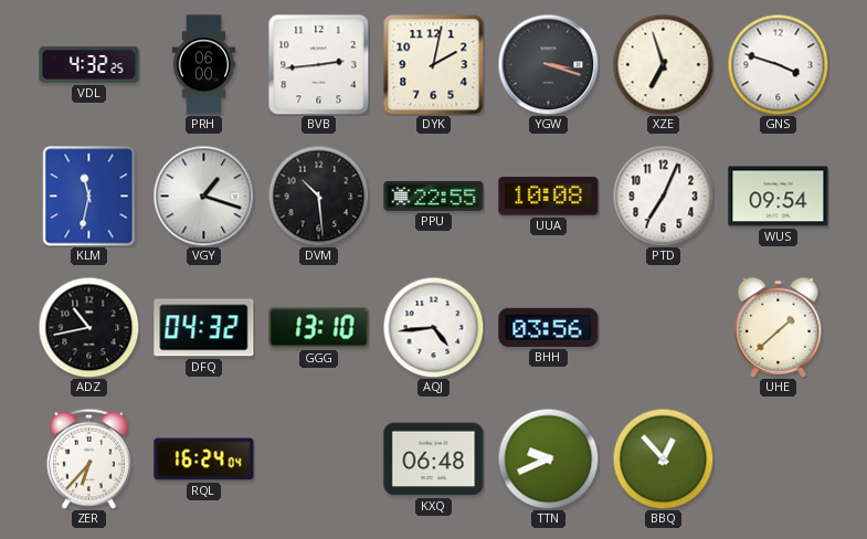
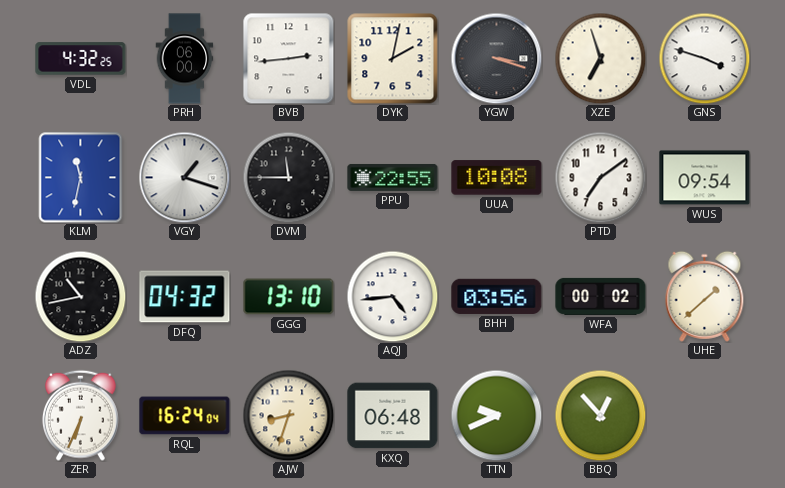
DVM: 10:29 -> 11:45 (288, 177)
PTD: 7:04 -> 7:09 (600, 177)
WFA: none -> 00:02 (601, 296)
ZER: 6:37 -> 6:34 (80, 415)
AJW: none -> 8:33 (288, 415)
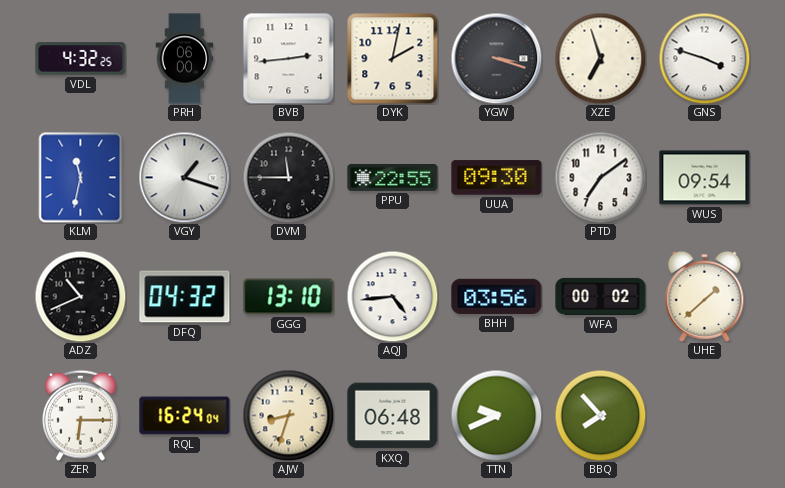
UUA: 10:08 -> 09:30 (497, 178)
ADZ: 10:43 -> 10:41 (80, 296)
ZER: 6:34 -> 6:15 (80, 415)
BBQ: 12:53 -> 7:53 (600, 415)
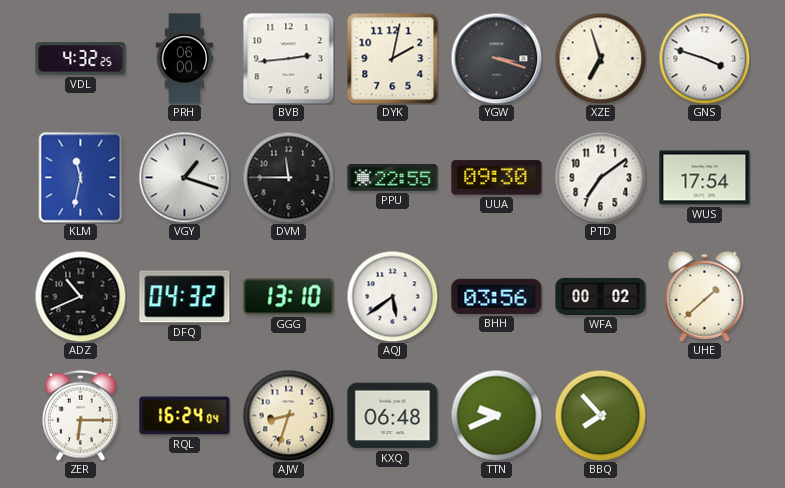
WUS: 09:54 -> 17:54 (705, 178)
AQJ: 4:44 -> 5:39 (392, 296)
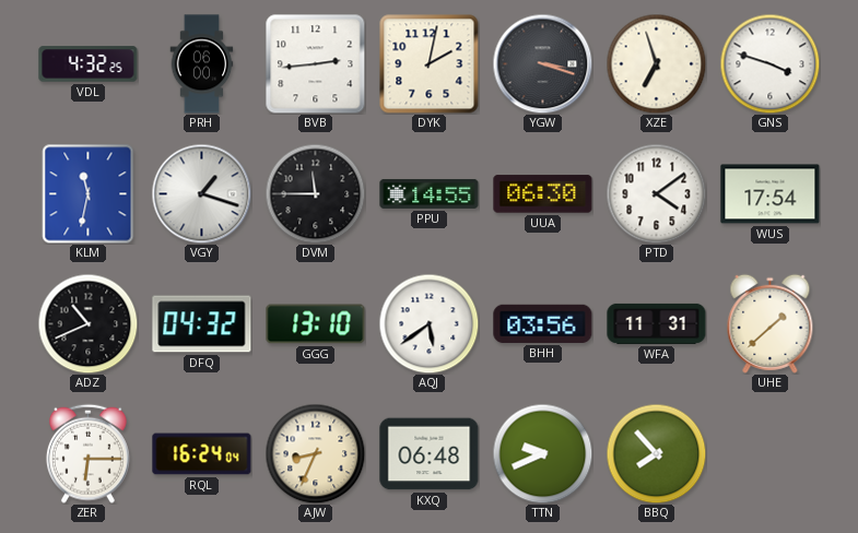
PPU: 22:55 -> 14:55 (430, 193)
UUA: 09:30 -> 06:30 (543, 194)
PTD: 7:09 -> 4:09 (656, 193)
WFA: 00:02 -> 11:31 (657, 323)
AJW: 8:33 -> 8:34 (315, 453)
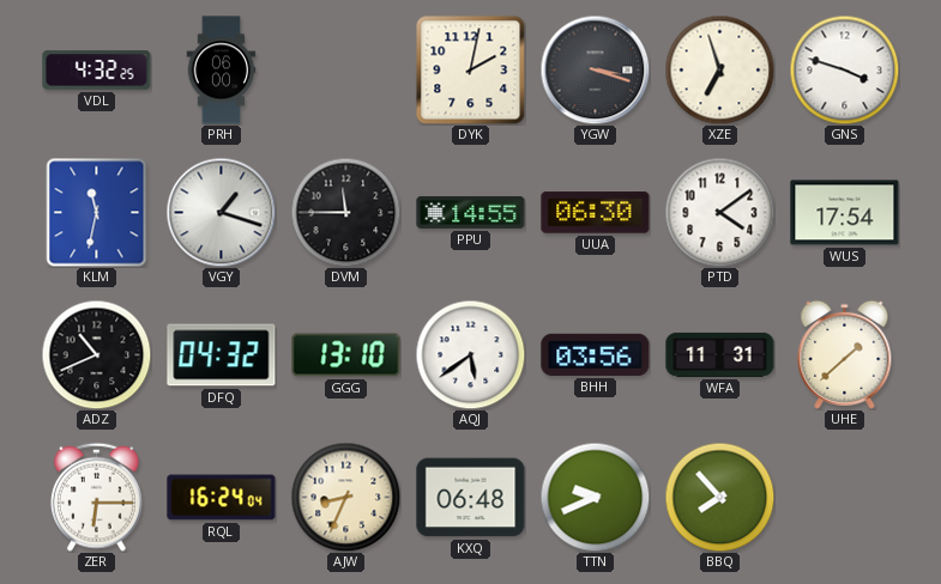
BVB: 2:44 -> none (316, 64)
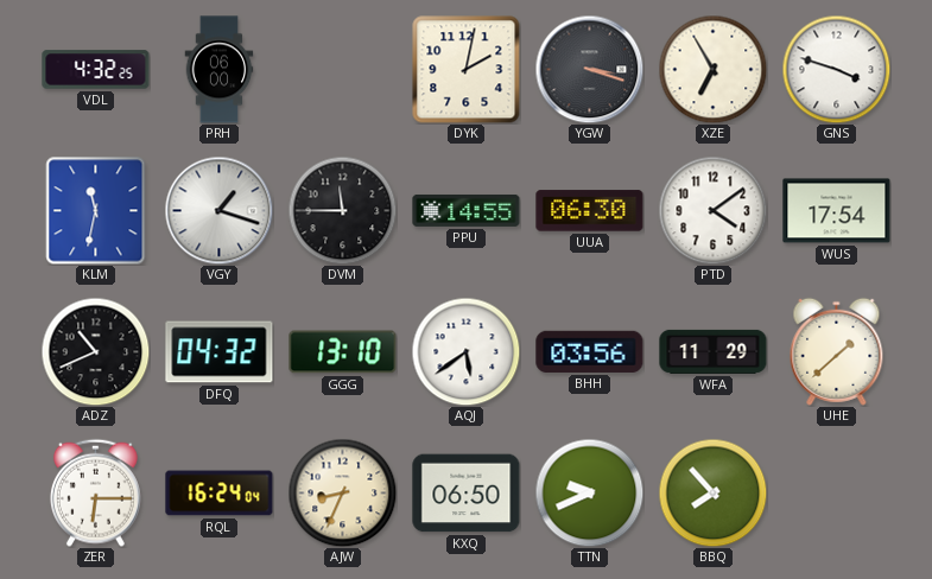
XZE: 6:57 -> 6:55 (712, 69)
WFA: 11:31 -> 11:29 (714, 351)
KXQ: 06:48 -> 06:50 (467, 494)
